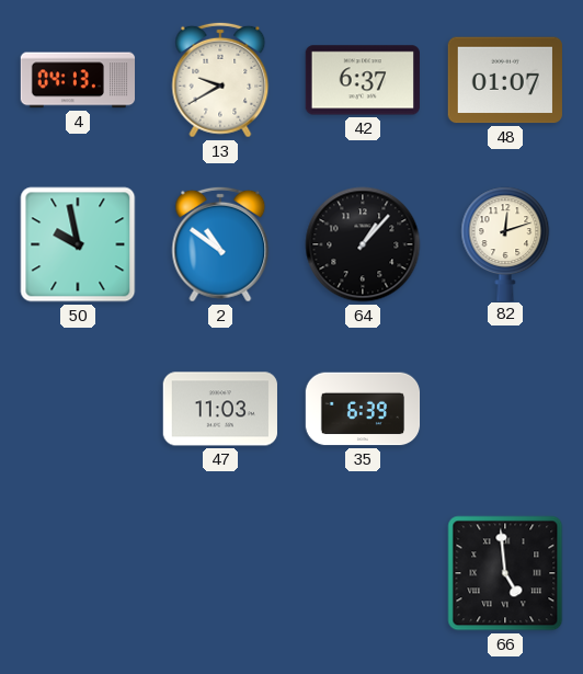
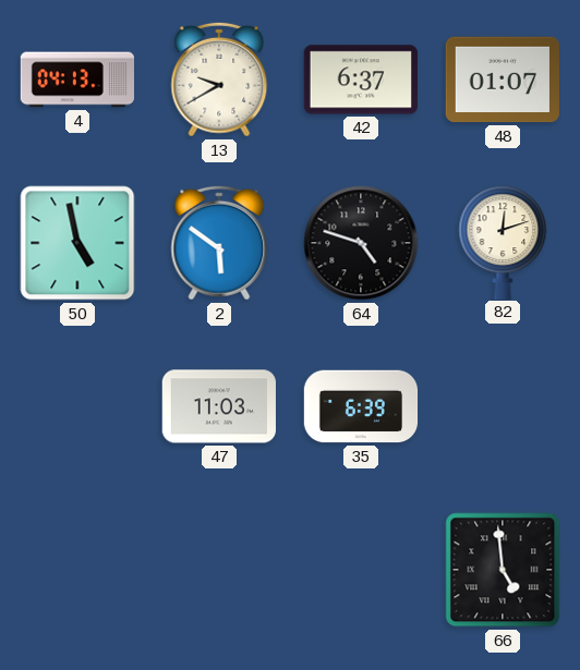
50: 9:58 -> 4:58 (77, 243)
2: 10:51 -> 5:51 (219, 243)
64: 1:07 -> 4:48 (361, 243)
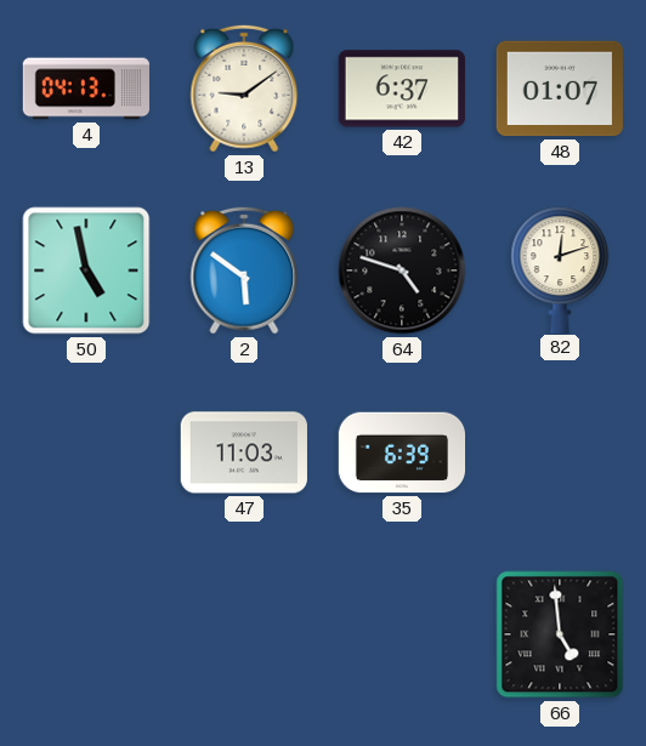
13: 9:40 -> 9:09 (244, 89)
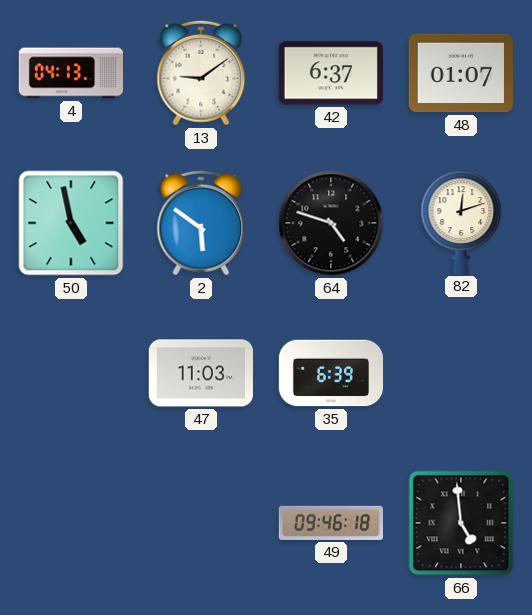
49: none -> 09:46 (331, 523)
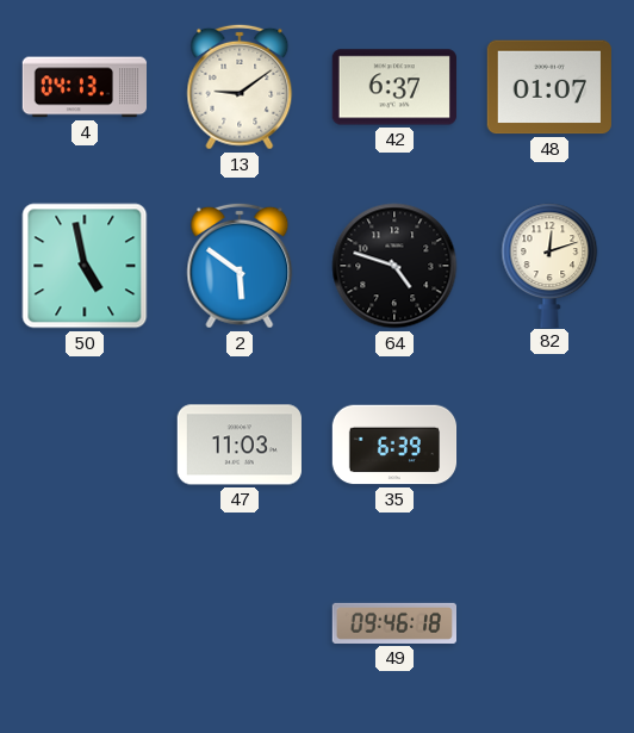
66: 4:59 -> none (461, 523)
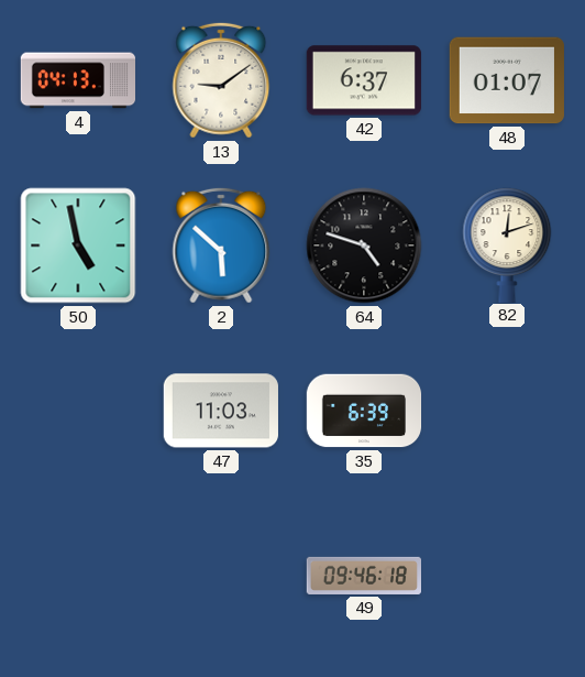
2: 5:51 -> 5:52 (221, 245)
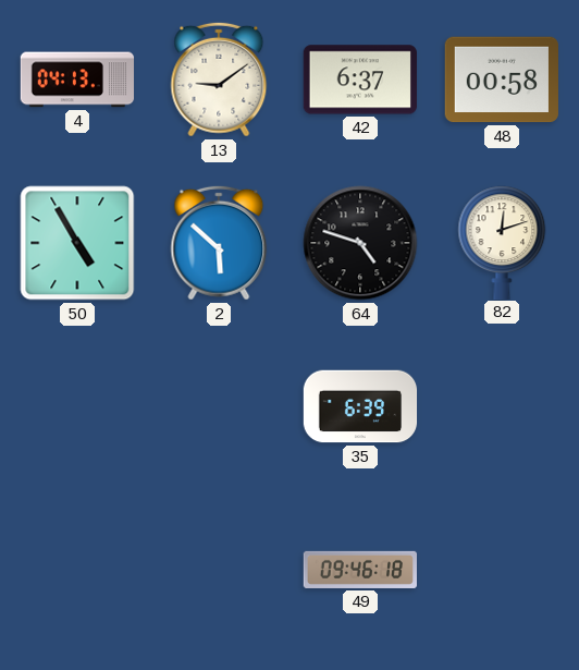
48: 01:07 -> 00:58 (501, 80)
50: 4:58 -> 4:55 (77, 243)
47: 11:03 -> none (220, 411)
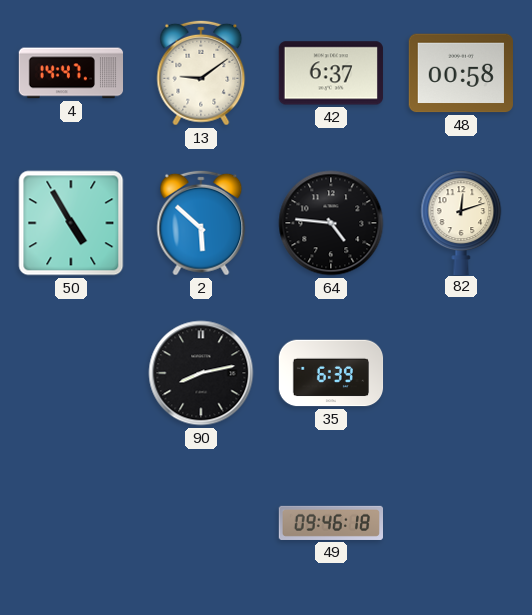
4: 04:13 -> 14:47 (71, 73)
64: 4:48 -> 4:46 (331, 223)
90: none -> 8:13 (201, 373)
